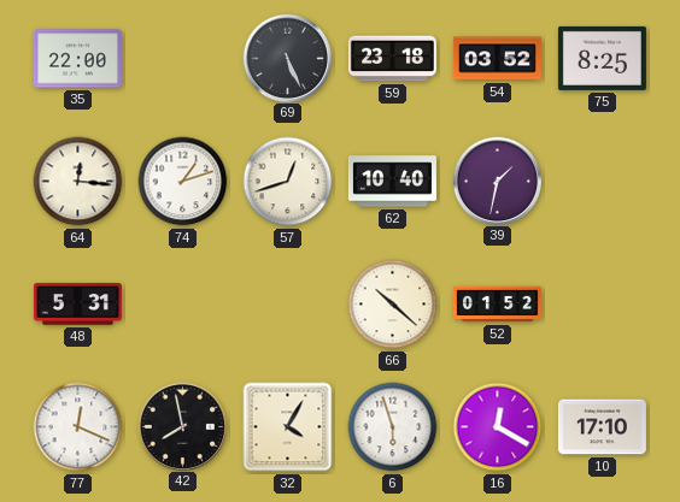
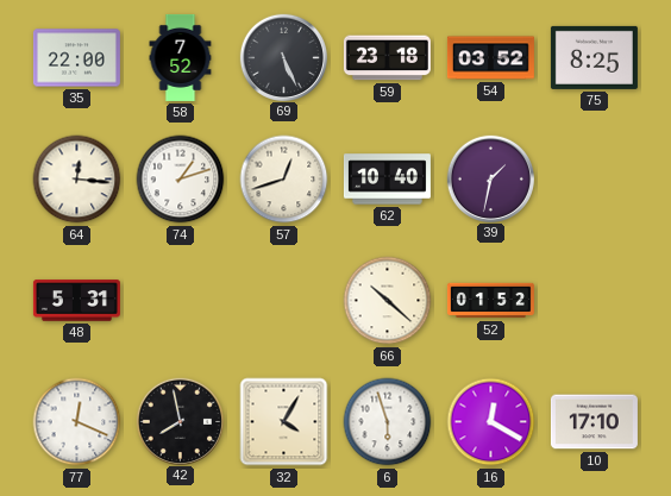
58: none -> 7:52 (181, 57)
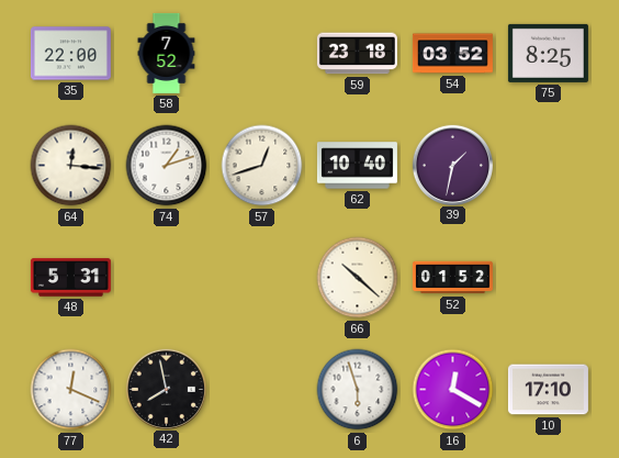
69: 5:26 -> none (283, 57)
32: 4:05 -> none (284, 422)
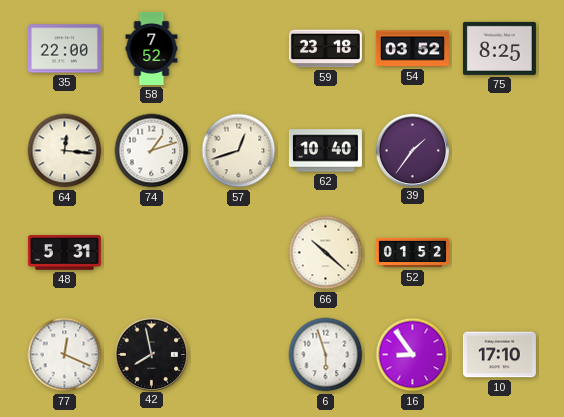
39: 1:32 -> 1:36 (412, 150)
16: 12:20 -> 8:54 (413, 355)
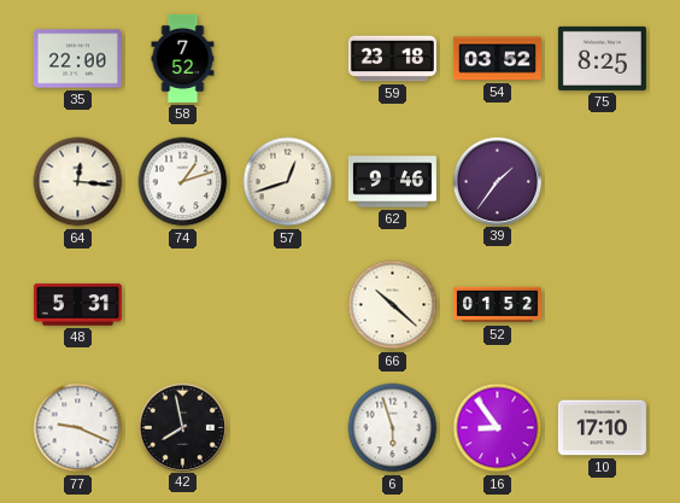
62: 10:40 -> 9:46 (392, 182)
77: 12:19 -> 9:19 (78, 428)
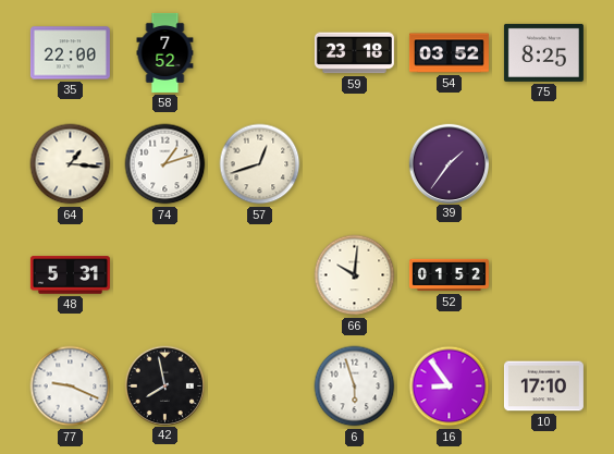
64: 12:16 -> 1:16 (71, 164)
62: 9:46 -> none (392, 182)
66: 10:22 -> 10:01 (355, 275)
